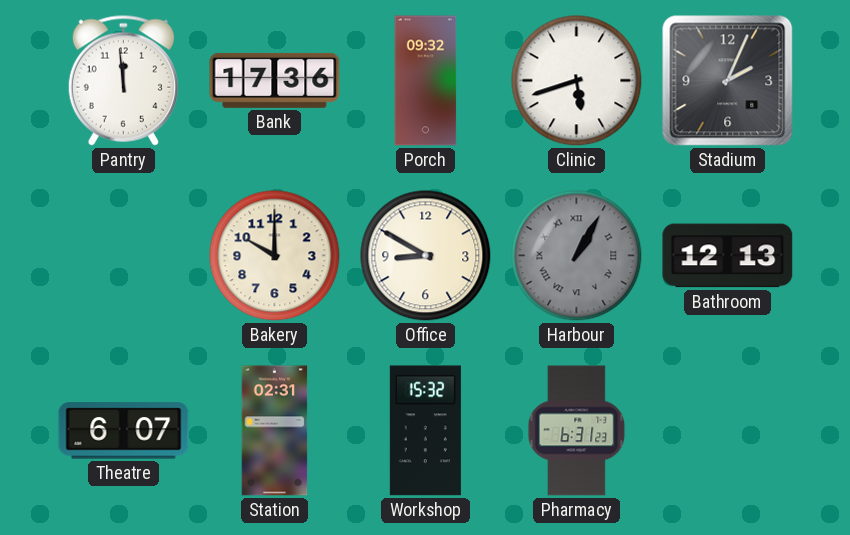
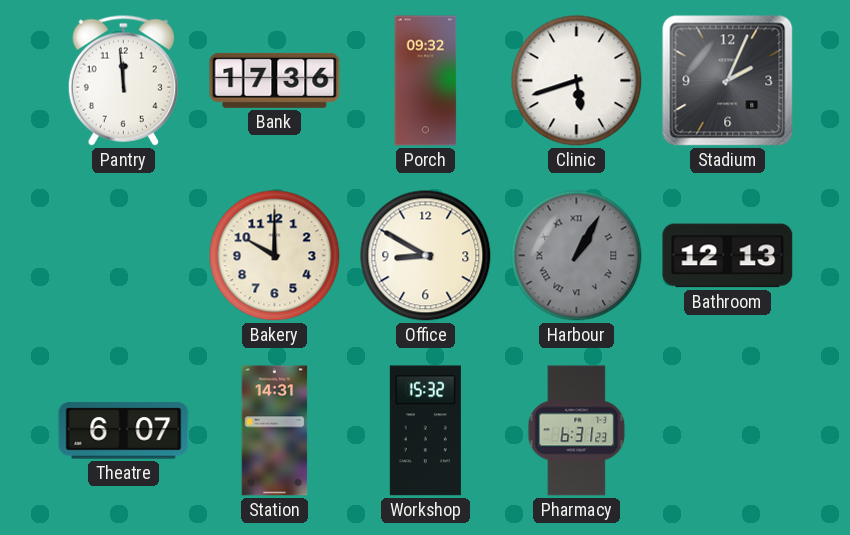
Station: 02:31 -> 14:31 (275, 431)
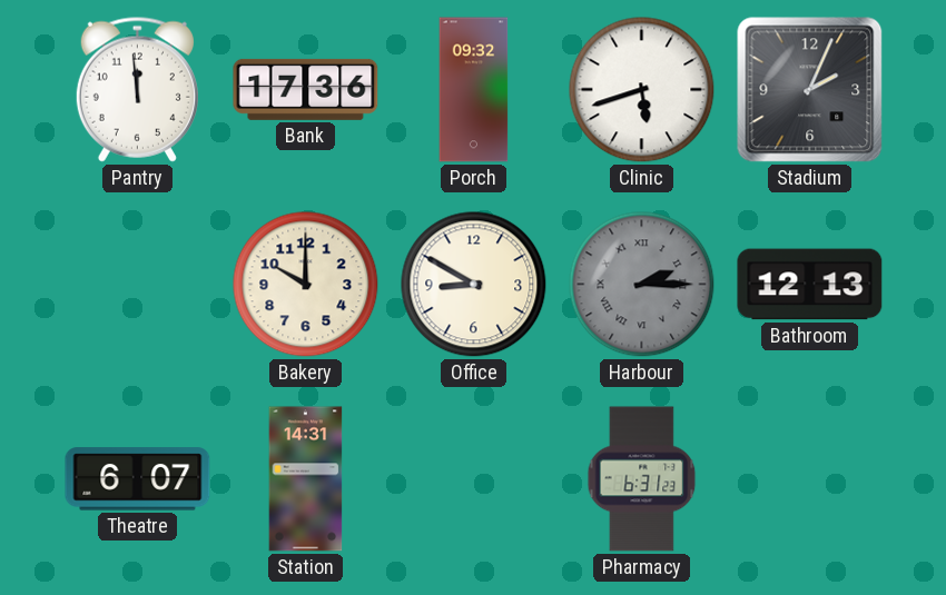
Harbour: 1:05 -> 2:15 (642, 285)
Workshop: 15:32 -> none (425, 431)
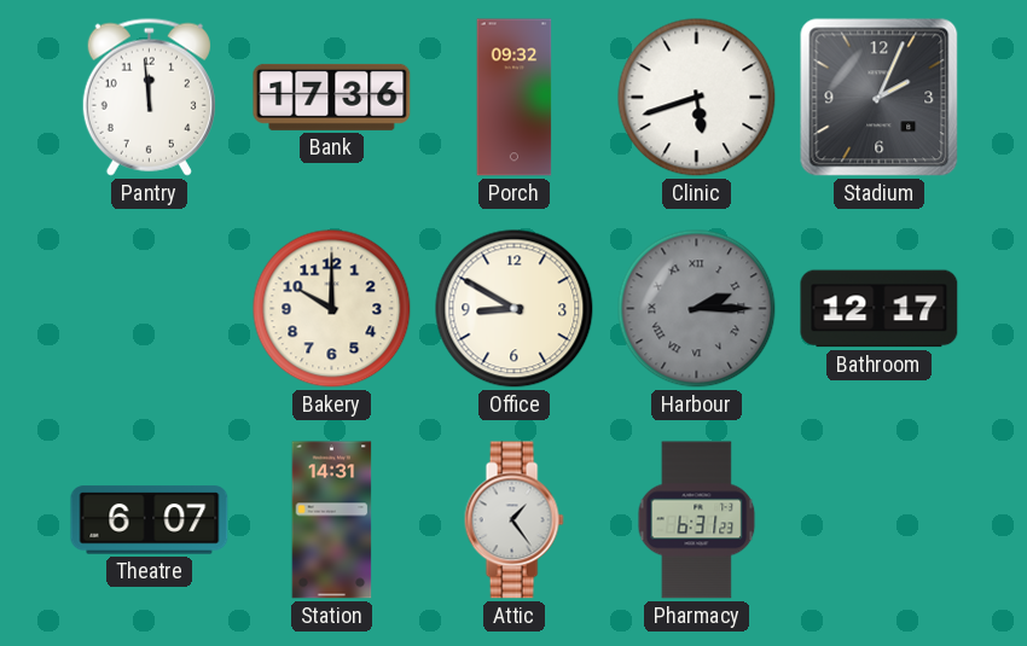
Bathroom: 12:13 -> 12:17 (880, 309)
Attic: none -> 1:24 (513, 520)
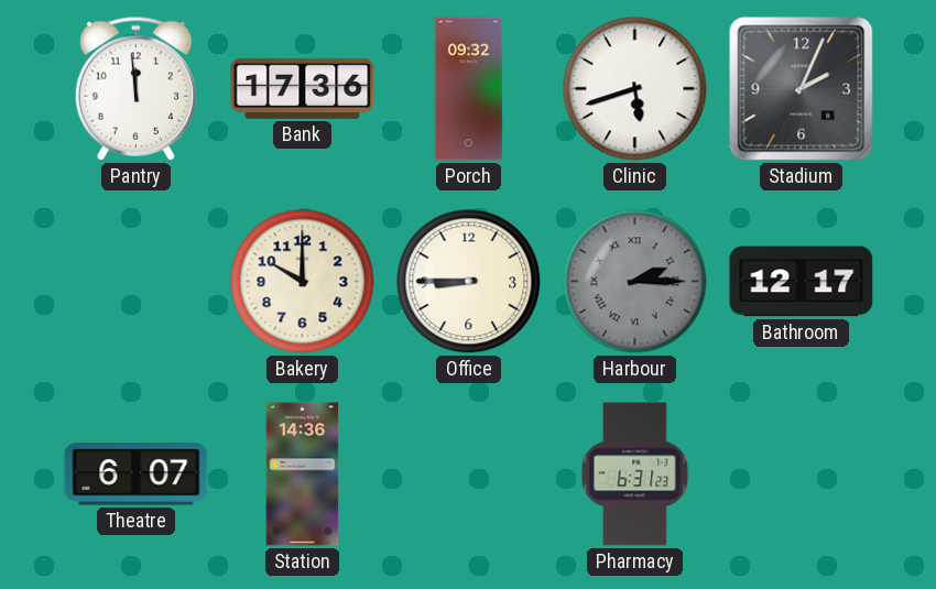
Office: 8:50 -> 8:45 (469, 282)
Station: 14:31 -> 14:36 (303, 475)
Attic: 1:24 -> none (513, 520)
